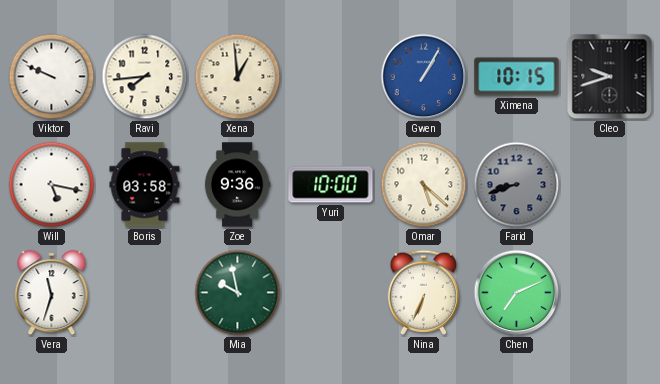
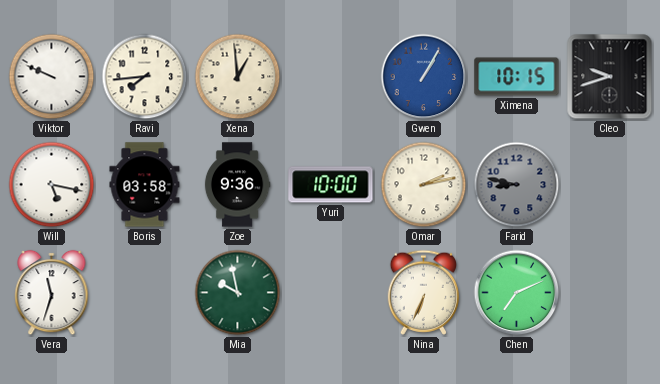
Omar: 5:22 -> 2:13 (424, 185)
Farid: 8:42 -> 8:47 (517, 185)
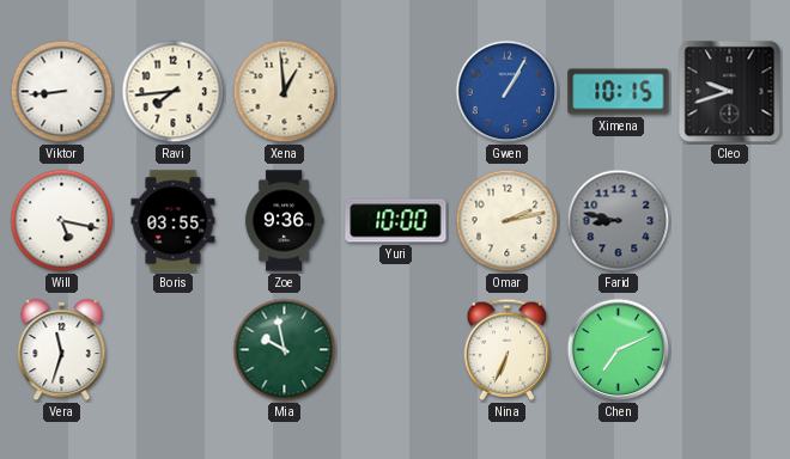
Viktor: 9:49 -> 8:44 (62, 92)
Boris: 03:58 -> 03:55 (174, 221)
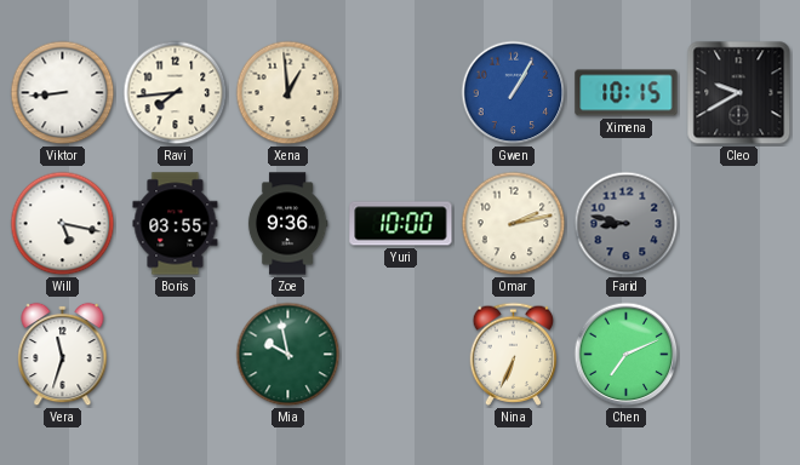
Cleo: 9:42 -> 9:40 (739, 93)
